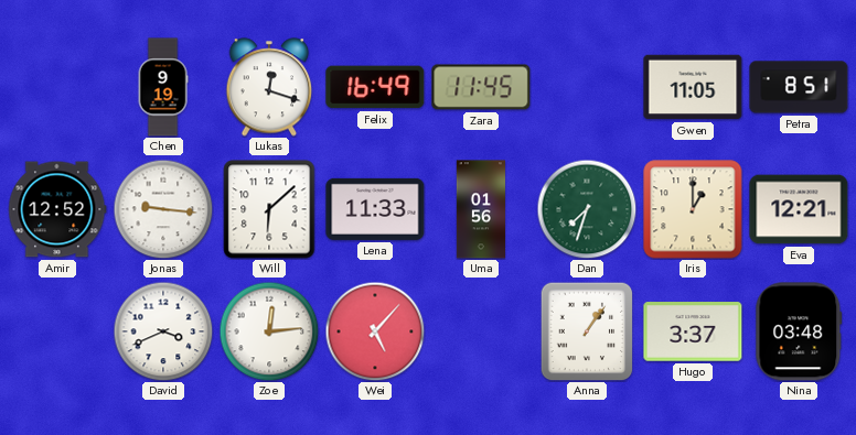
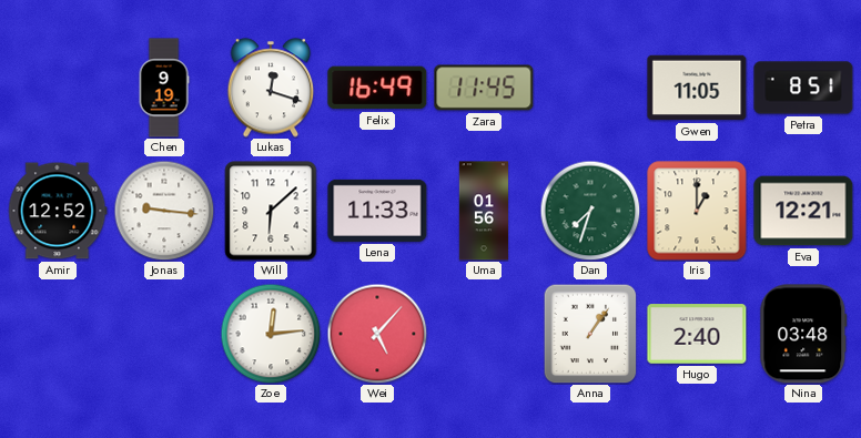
David: 3:41 -> none (163, 331)
Hugo: 3:37 -> 2:40 (697, 334)
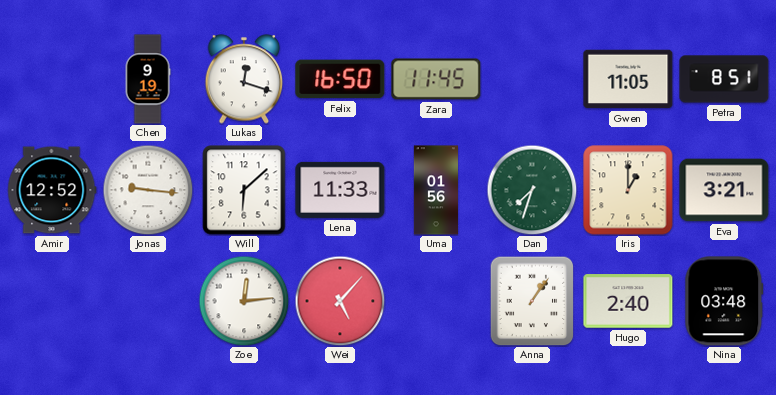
Felix: 16:49 -> 16:50 (340, 79)
Eva: 12:21 -> 3:21 (724, 190)
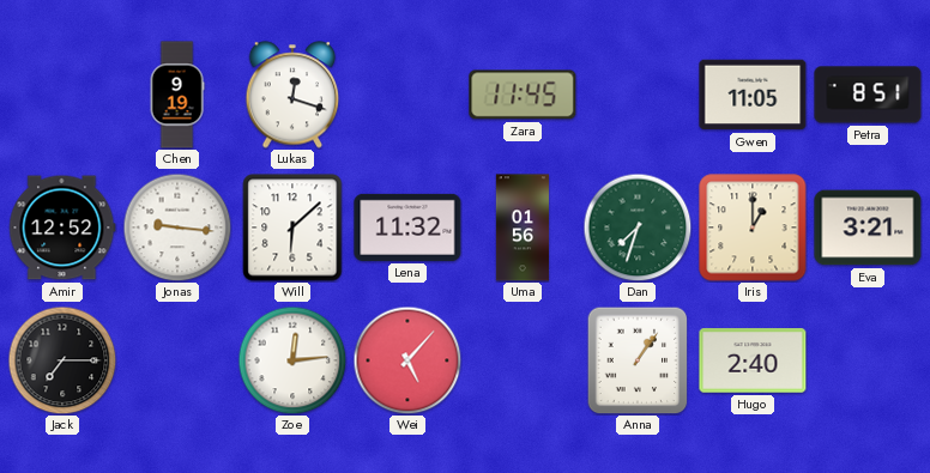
Felix: 16:50 -> none (340, 79)
Lena: 11:33 -> 11:32 (407, 228)
Jack: none -> 7:15 (62, 360)
Nina: 03:48 -> none (724, 301)
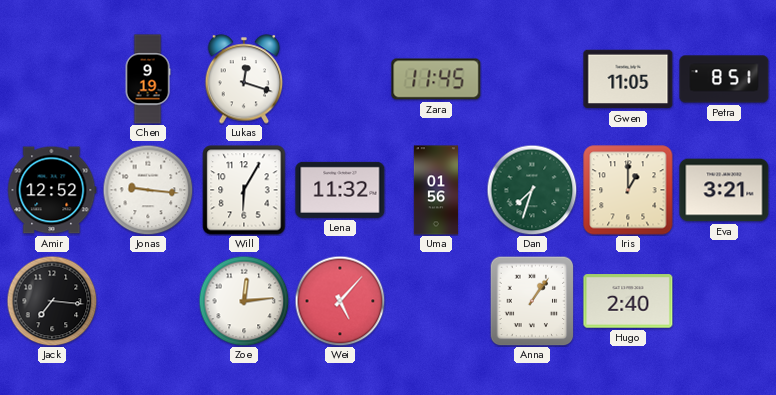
Will: 6:08 -> 6:05 (244, 190)
Jack: 7:15 -> 7:16 (52, 301)
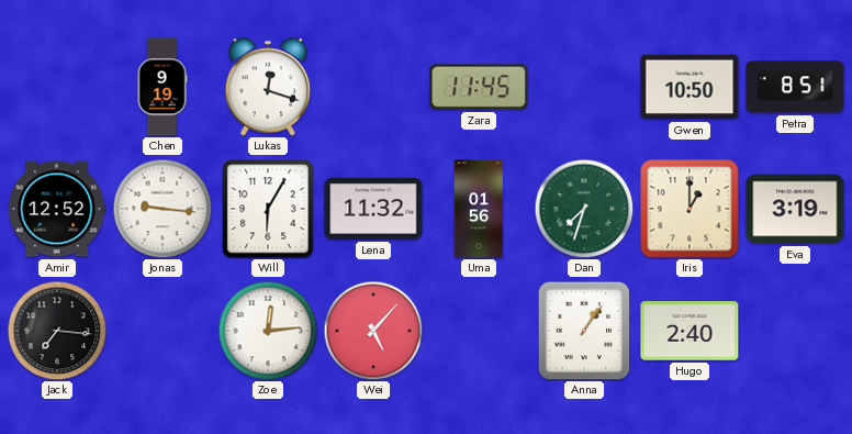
Gwen: 11:05 -> 10:50 (690, 87)
Eva: 3:21 -> 3:19 (795, 209)
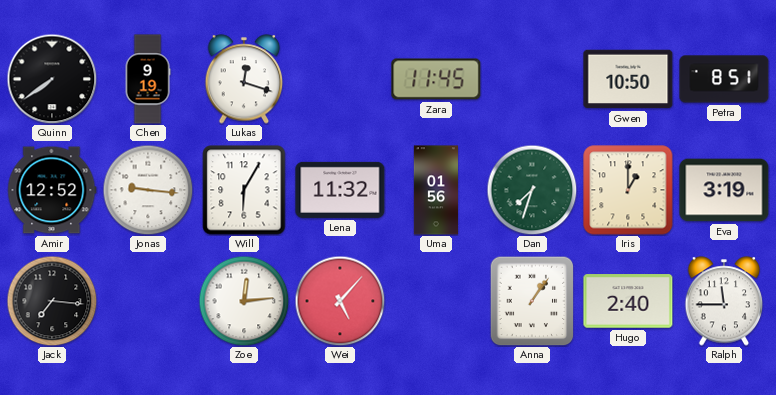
Quinn: none -> 7:39 (52, 79)
Ralph: none -> 11:45 (724, 301)
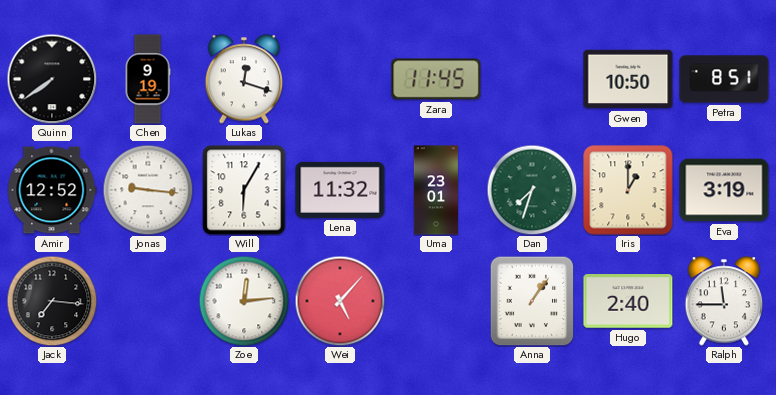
Uma: 01:56 -> 23:01 (435, 190)
